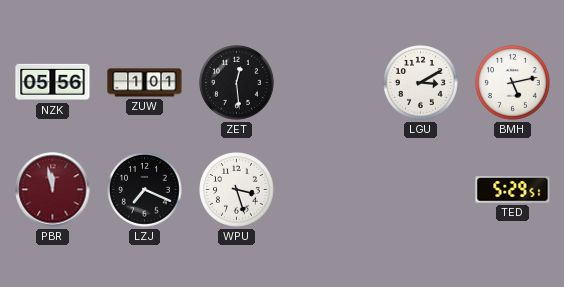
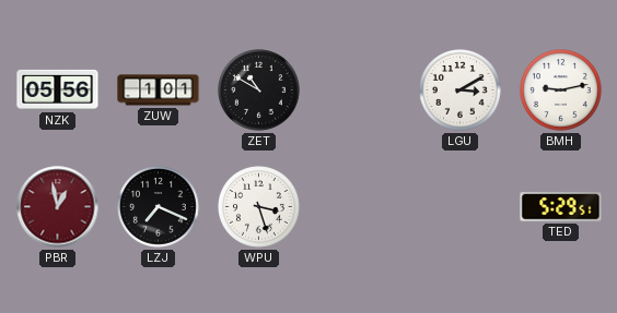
ZET: 12:29 -> 10:50 (259, 91)
BMH: 5:13 -> 9:13 (561, 91)
PBR: 11:58 -> 12:58 (58, 207)
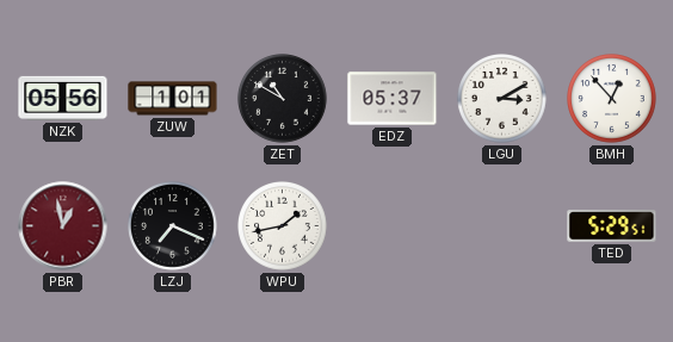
EDZ: none -> 05:37 (393, 99)
BMH: 9:13 -> 12:53 (612, 99)
WPU: 3:27 -> 1:43 (283, 226)
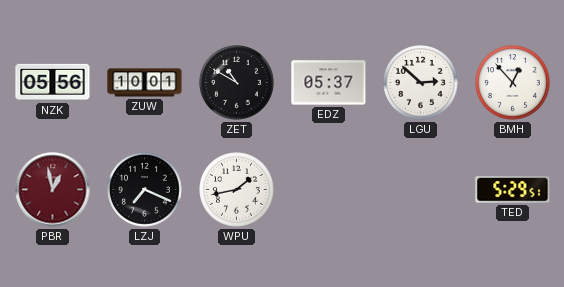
ZUW: 1:01 -> 10:01 (145, 83)
LGU: 3:10 -> 2:52 (421, 83)
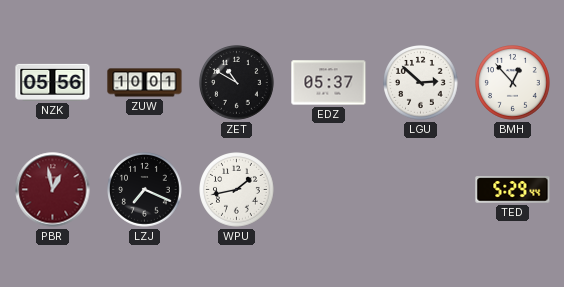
TED: 5:29:51 -> 5:29:44 (513, 190)
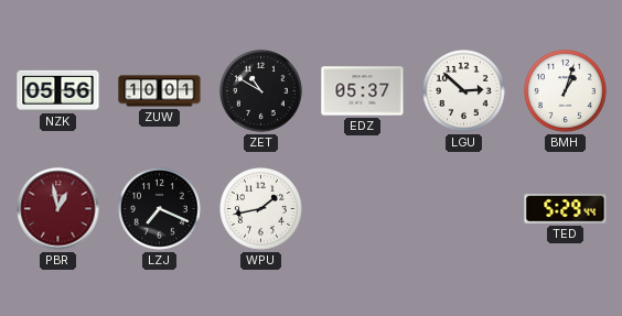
BMH: 12:53 -> 1:03 (566, 91)
